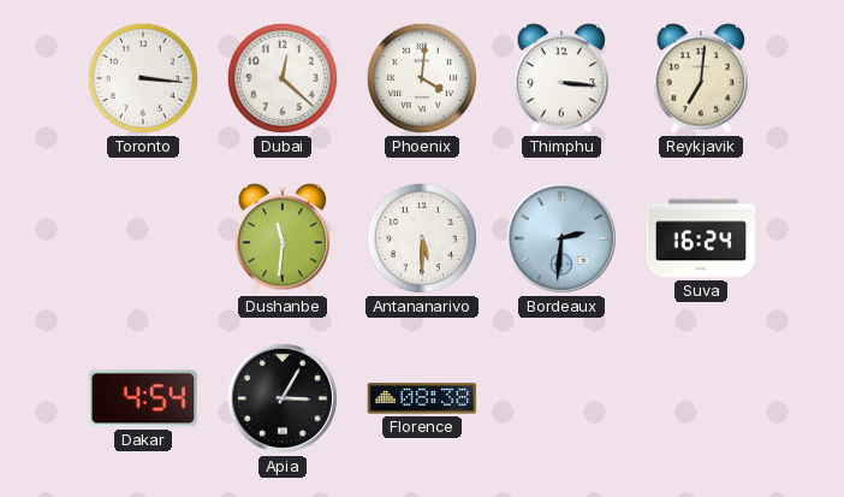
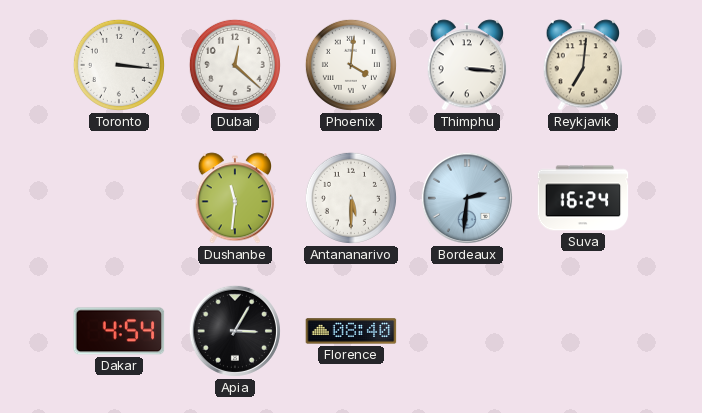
Florence: 08:38 -> 08:40 (351, 331)
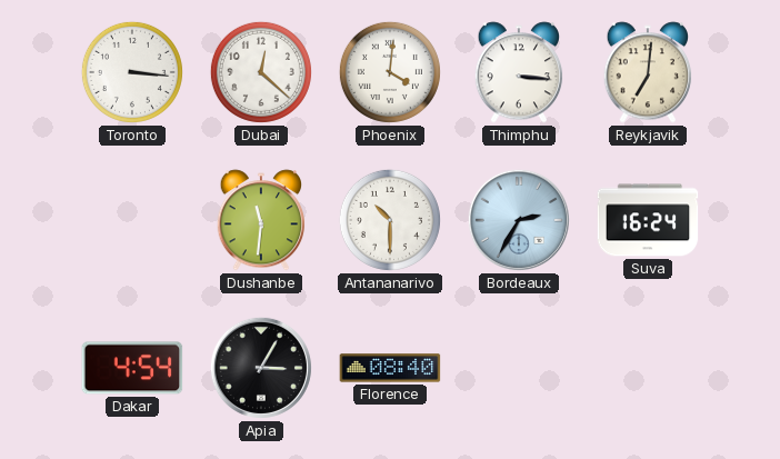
Antananarivo: 5:30 -> 10:30 (390, 220)
Bordeaux: 2:31 -> 2:35 (519, 220)
